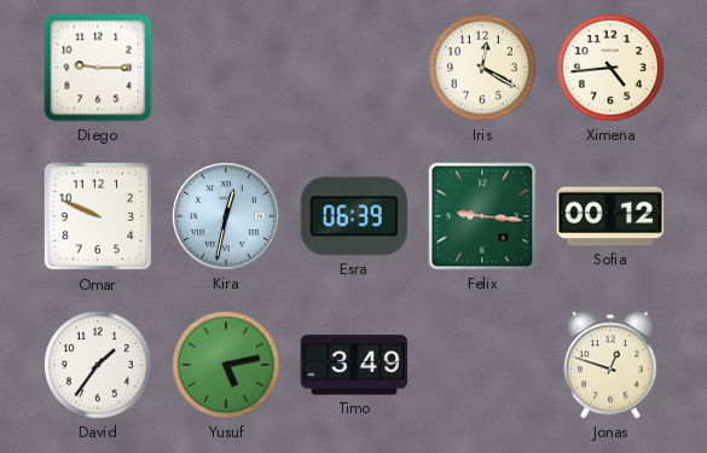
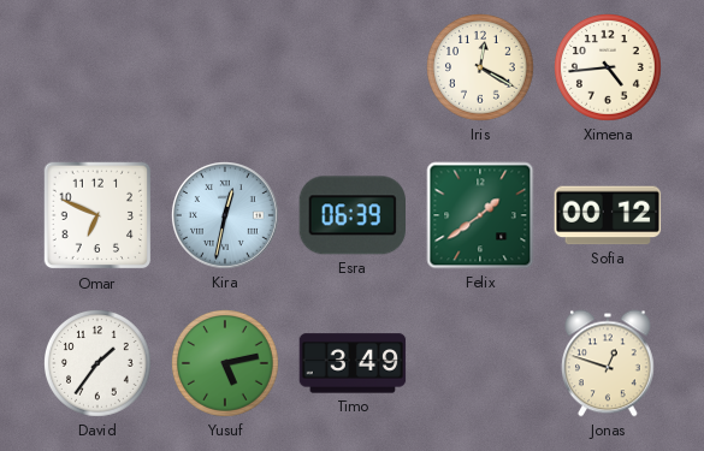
Diego: 9:15 -> none (98, 68)
Omar: 9:49 -> 6:49 (97, 215)
Felix: 9:16 -> 1:39 (480, 215)
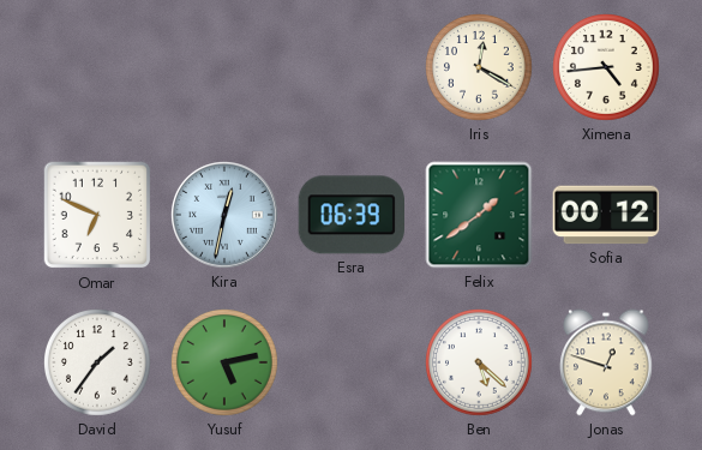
Timo: 3:49 -> none (353, 363)
Ben: none -> 5:22 (480, 364)
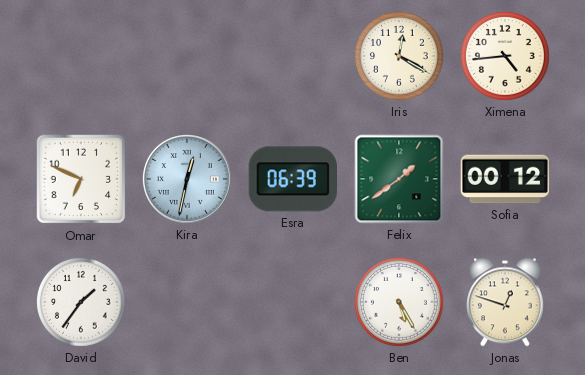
Yusuf: 5:13 -> none (226, 364)
Ben: 5:22 -> 5:25 (400, 303)
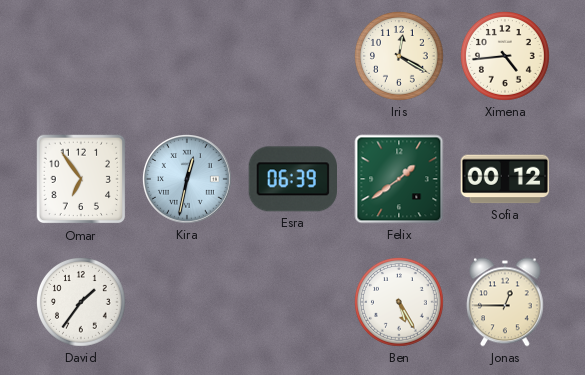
Omar: 6:49 -> 6:54 (81, 179)
Jonas: 12:48 -> 12:45 (506, 302)
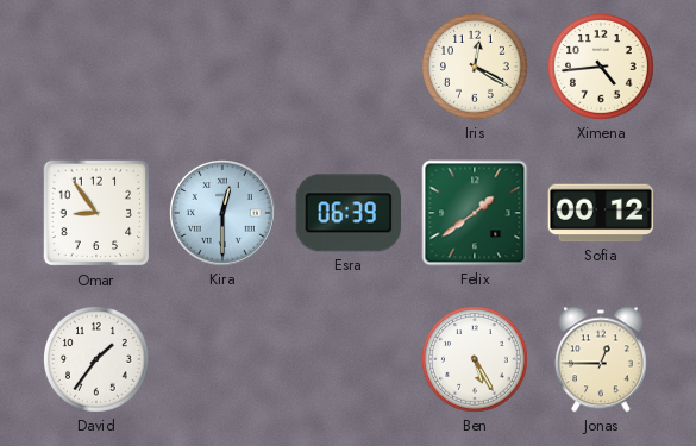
Omar: 6:54 -> 8:54 (96, 213)
Kira: 12:32 -> 12:30 (224, 214)
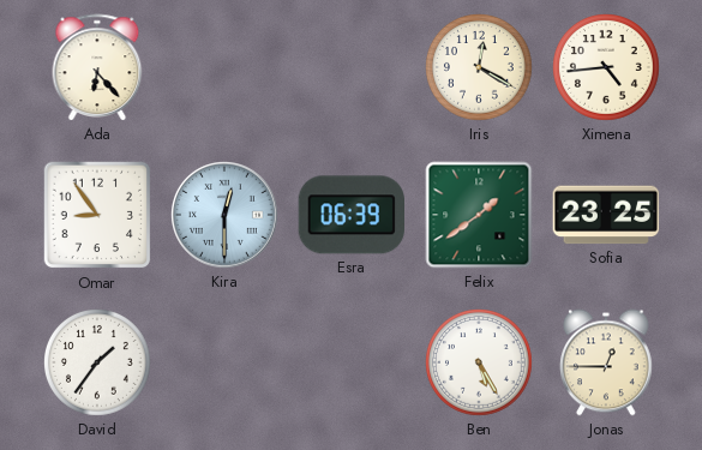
Ada: none -> 6:23 (97, 67)
Sofia: 00:12 -> 23:25 (606, 215)
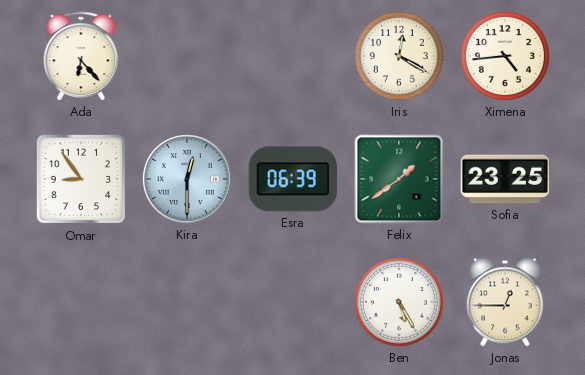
David: 1:36 -> none (98, 364)
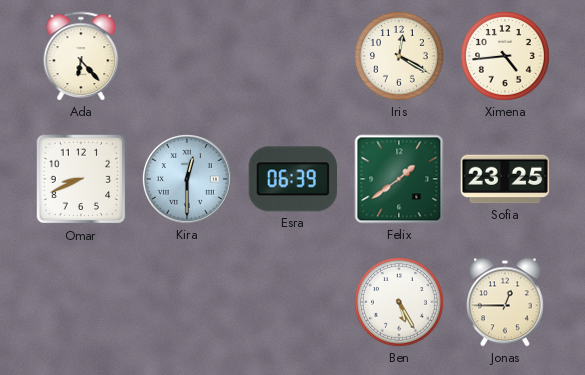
Omar: 8:54 -> 8:41 (81, 179)
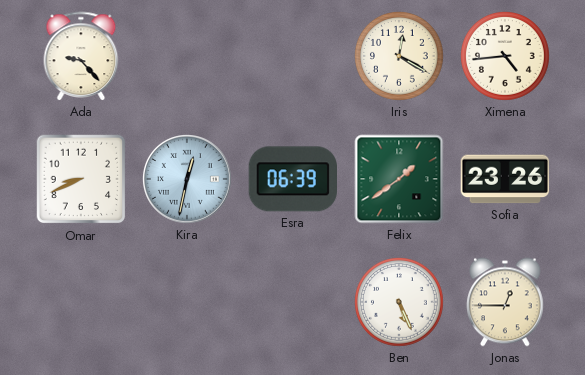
Ada: 6:23 -> 9:23 (81, 56)
Kira: 12:30 -> 12:32 (188, 180)
Sofia: 23:25 -> 23:26 (505, 179)
Ben: 5:25 -> 5:26 (400, 303)
